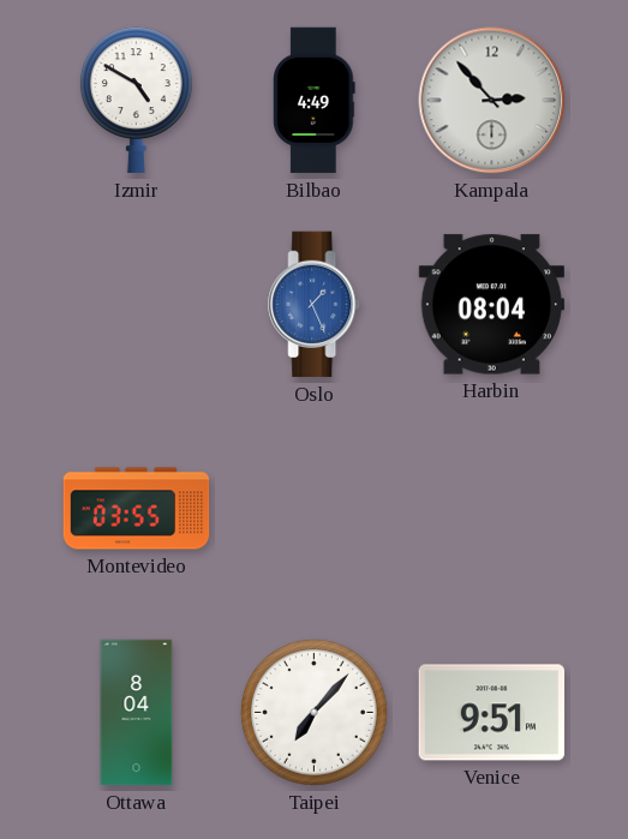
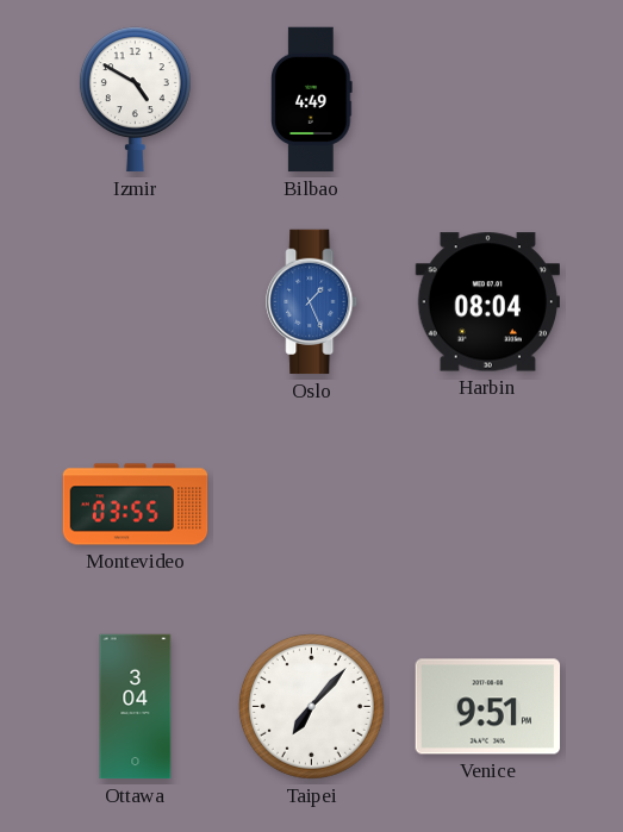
Kampala: 2:53 -> none (492, 101)
Ottawa: 8:04 -> 3:04 (136, 707)
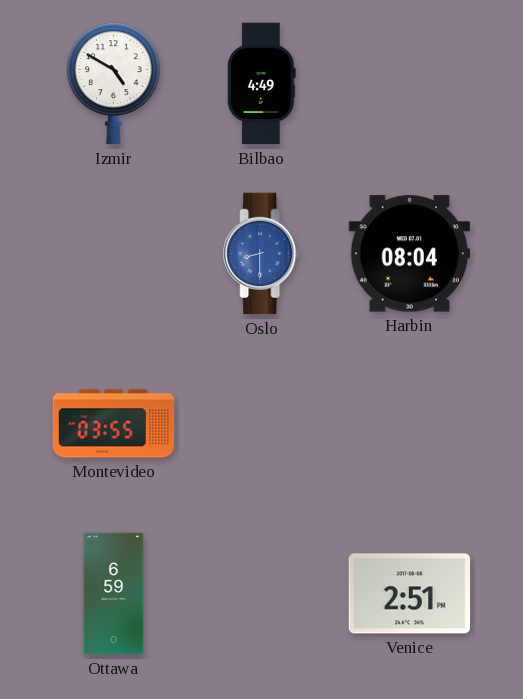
Oslo: 1:26 -> 8:30 (262, 254)
Ottawa: 3:04 -> 6:59 (114, 594)
Taipei: 7:07 -> none (311, 706)
Venice: 9:51 -> 2:51 (410, 594)
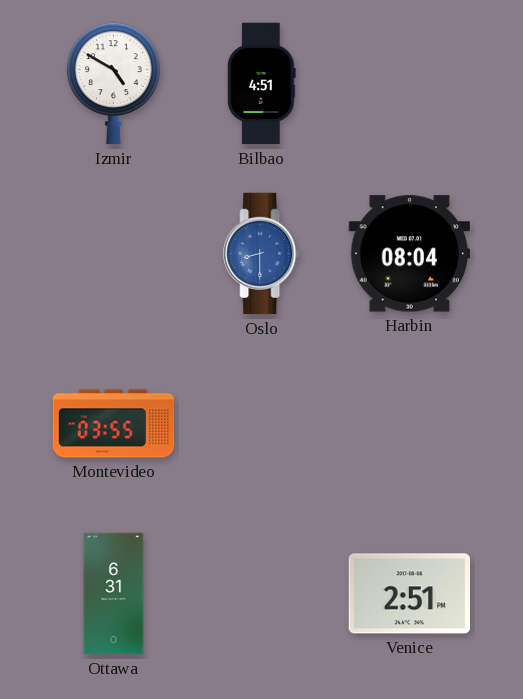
Bilbao: 4:49 -> 4:51 (262, 84)
Ottawa: 6:59 -> 6:31 (114, 594)
